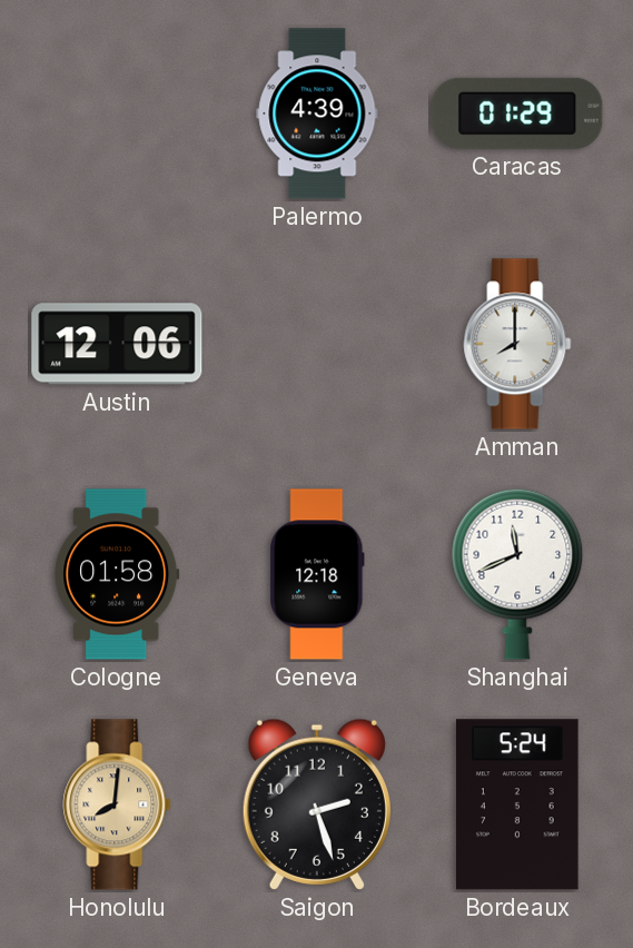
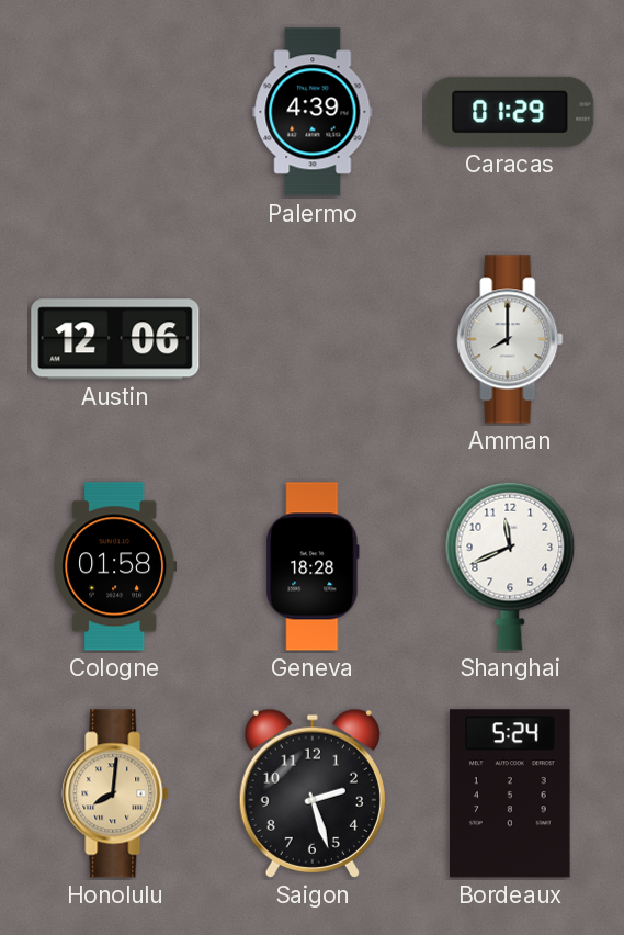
Geneva: 12:18 -> 18:28 (313, 566)
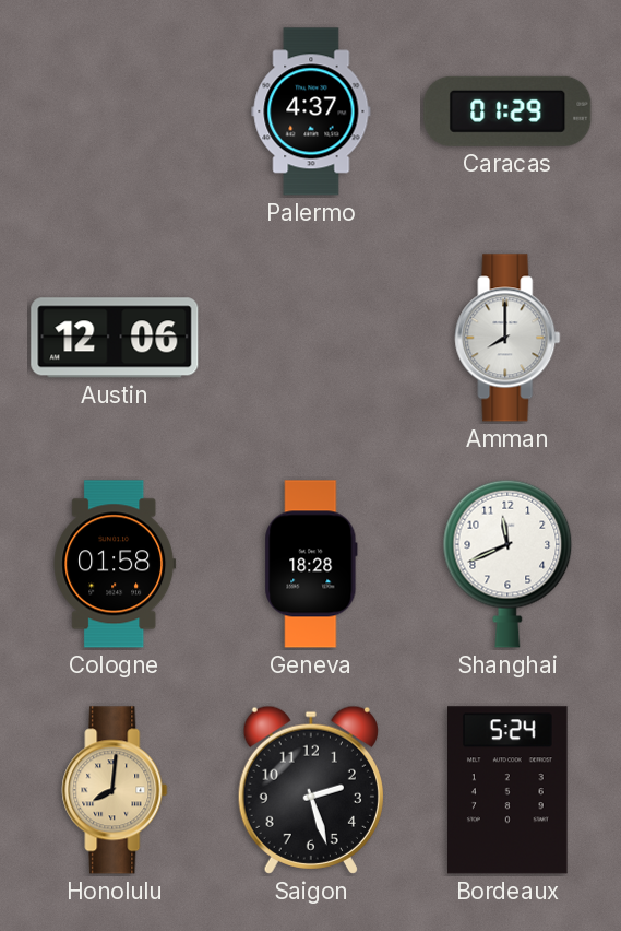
Palermo: 4:39 -> 4:37 (311, 111)
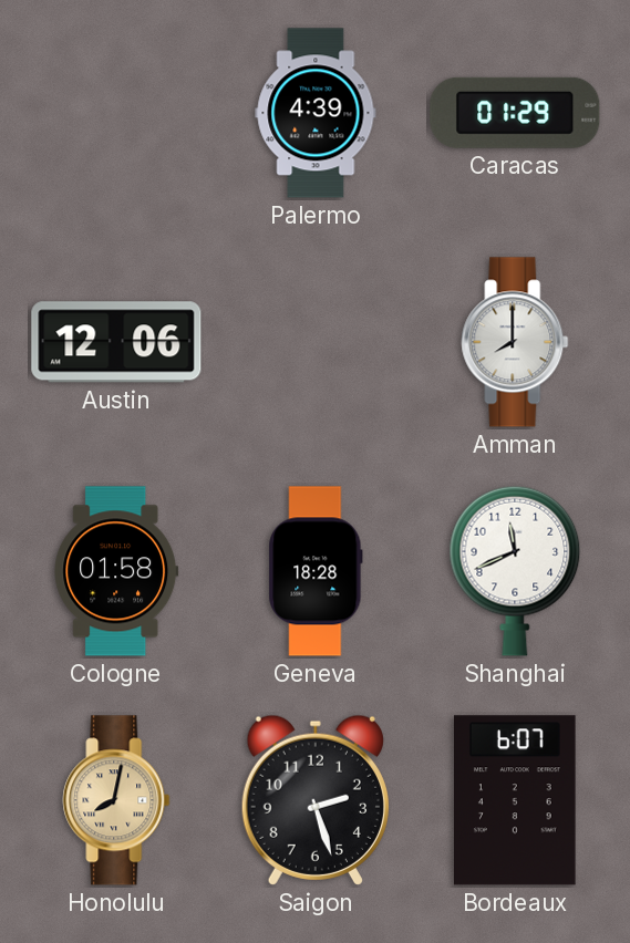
Palermo: 4:37 -> 4:39 (316, 113)
Honolulu: 8:01 -> 8:02 (116, 800)
Bordeaux: 5:24 -> 6:07 (515, 800)
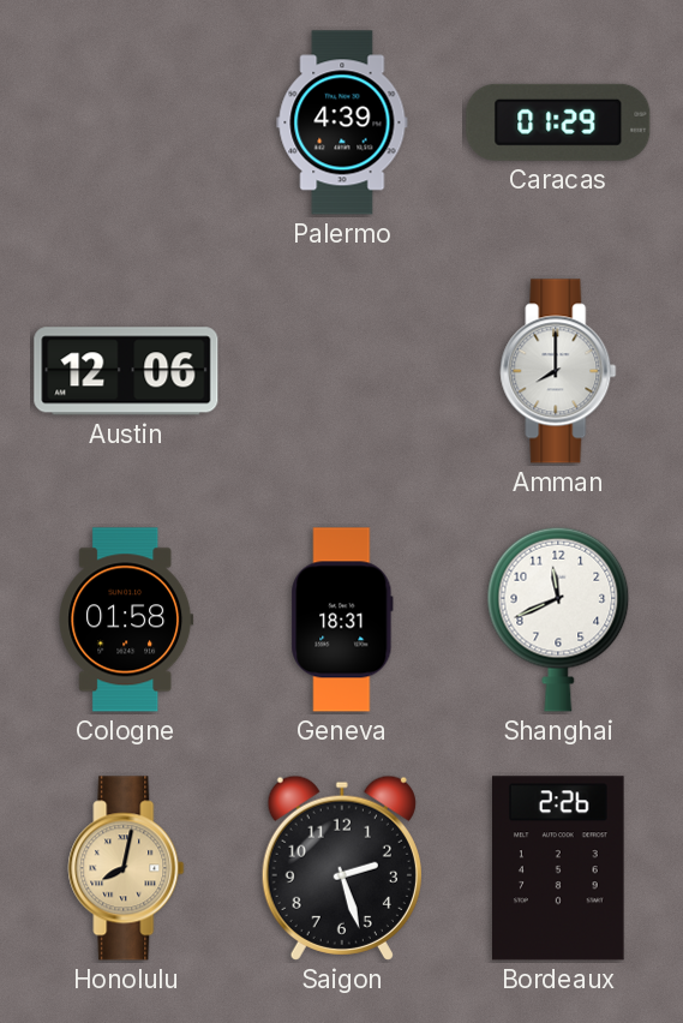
Geneva: 18:28 -> 18:31 (342, 620)
Bordeaux: 6:07 -> 2:26 (558, 868)
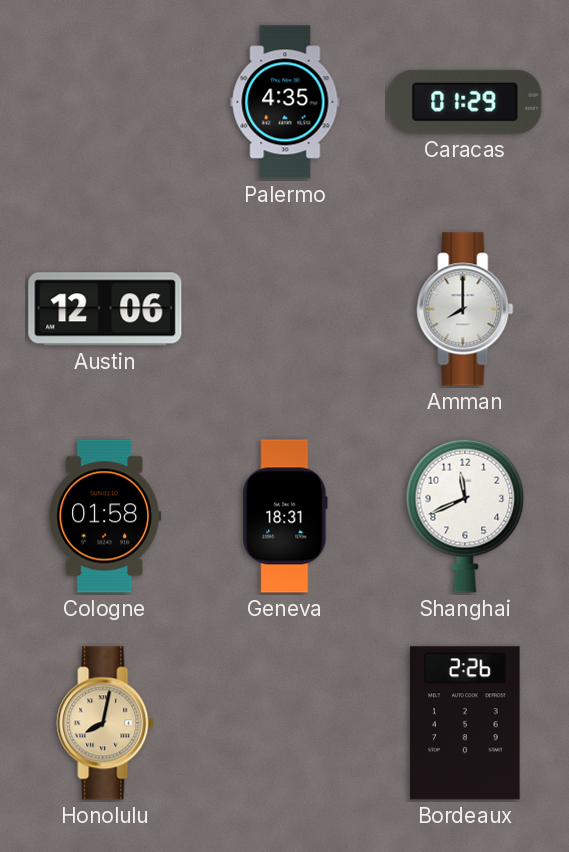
Palermo: 4:39 -> 4:35 (285, 102)
Saigon: 2:27 -> none (342, 868)
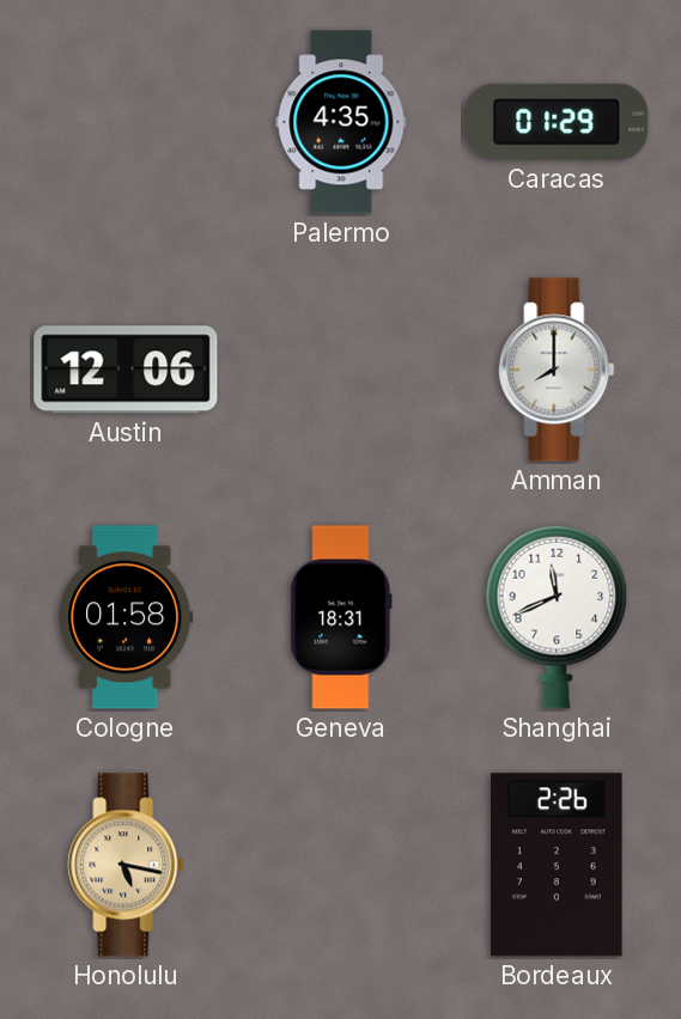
Honolulu: 8:02 -> 5:17 (126, 865)
